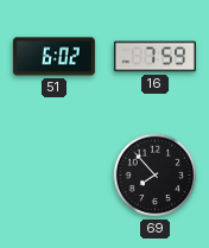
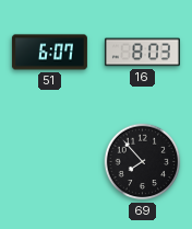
51: 6:02 -> 6:07 (49, 53)
16: 7:59 -> 8:03 (142, 53)
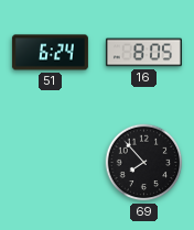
51: 6:07 -> 6:24 (50, 53)
16: 8:03 -> 8:05 (143, 53)
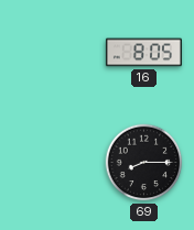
51: 6:24 -> none (50, 53)
69: 7:53 -> 8:15 (144, 163)
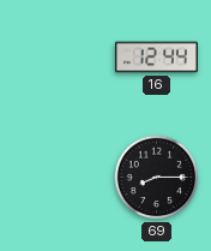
16: 8:05 -> 12:44 (156, 58)
